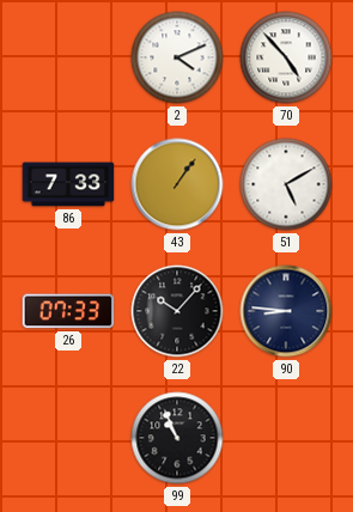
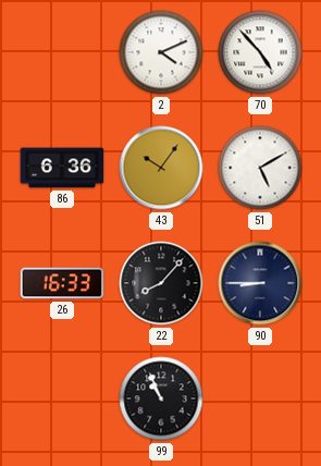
86: 7:33 -> 6:36 (62, 168)
43: 1:06 -> 10:06 (161, 168)
26: 07:33 -> 16:33 (62, 283)
22: 10:07 -> 8:07 (161, 283)
90: 8:46 -> 8:45 (260, 283)
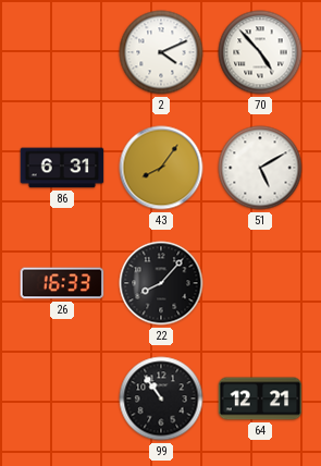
86: 6:36 -> 6:31 (62, 168)
43: 10:06 -> 8:06 (161, 168)
90: 8:45 -> none (260, 283)
99: 10:56 -> 10:54 (161, 398)
64: none -> 12:21 (260, 398)
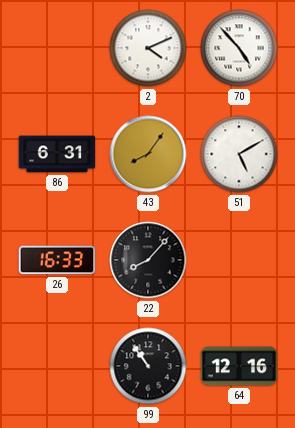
64: 12:21 -> 12:16 (239, 366)
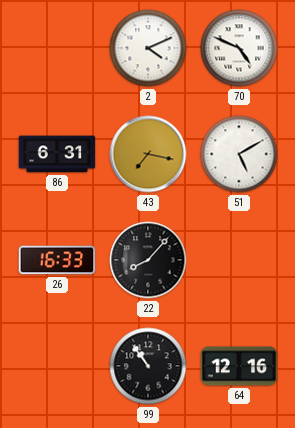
70: 4:53 -> 4:49 (239, 48)
43: 8:06 -> 7:17 (148, 154)
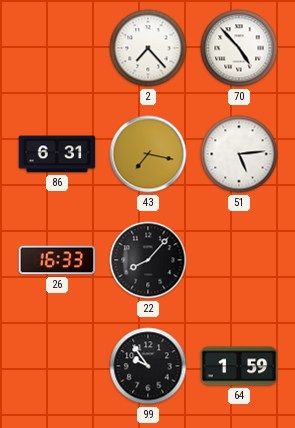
2: 4:11 -> 7:23 (148, 48)
70: 4:49 -> 4:53 (239, 48)
51: 5:10 -> 5:14 (239, 154)
99: 10:54 -> 9:54 (148, 366)
64: 12:16 -> 1:59 (239, 366)
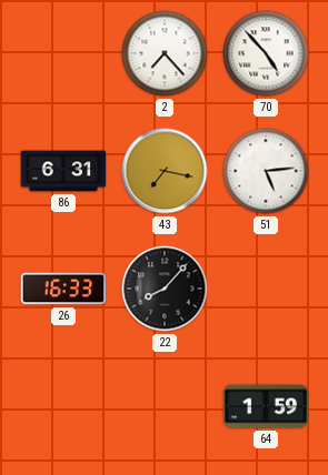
99: 9:54 -> none (148, 366)
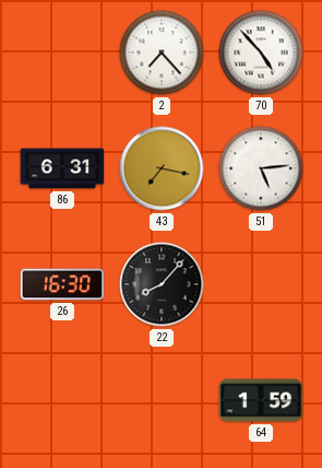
26: 16:33 -> 16:30 (62, 284)
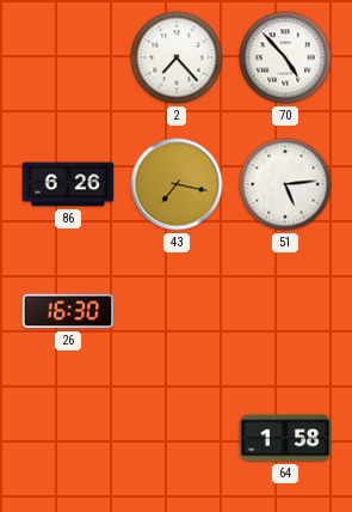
86: 6:31 -> 6:26 (68, 184)
22: 8:07 -> none (162, 284)
64: 1:59 -> 1:58 (285, 438)
